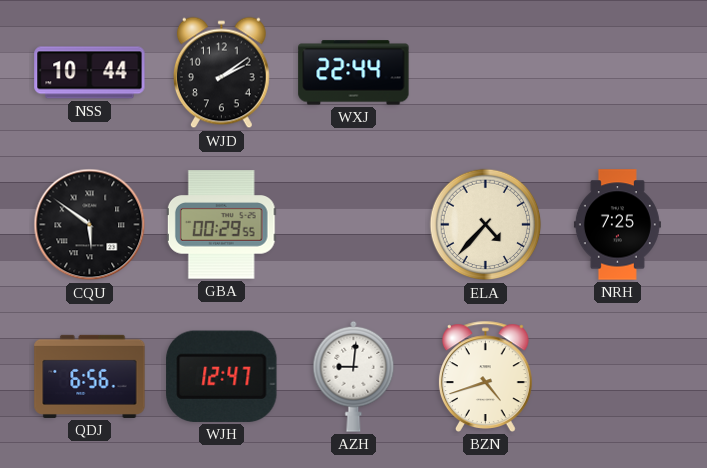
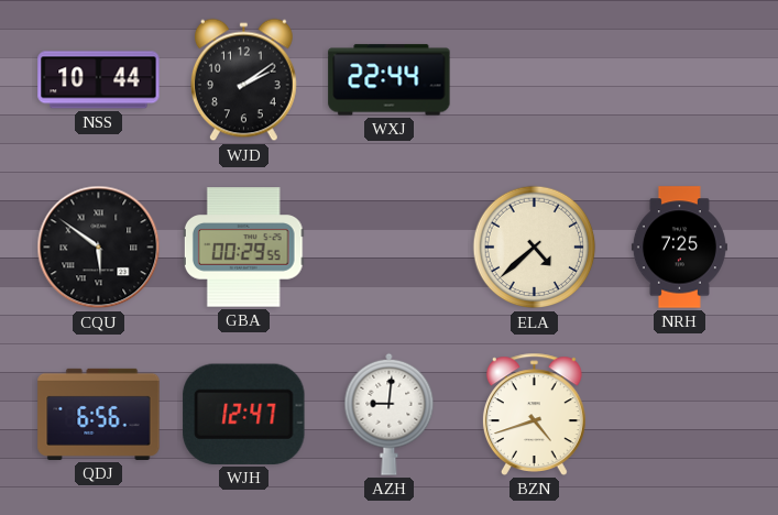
ELA: 4:37 -> 4:38 (535, 248)
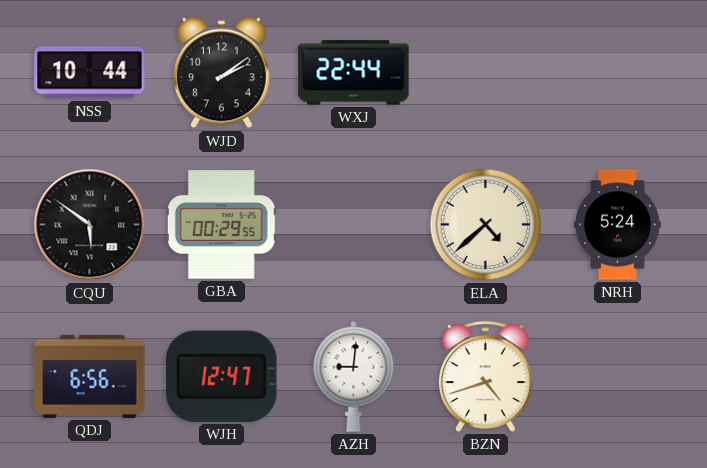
NRH: 7:25 -> 5:24 (617, 225)
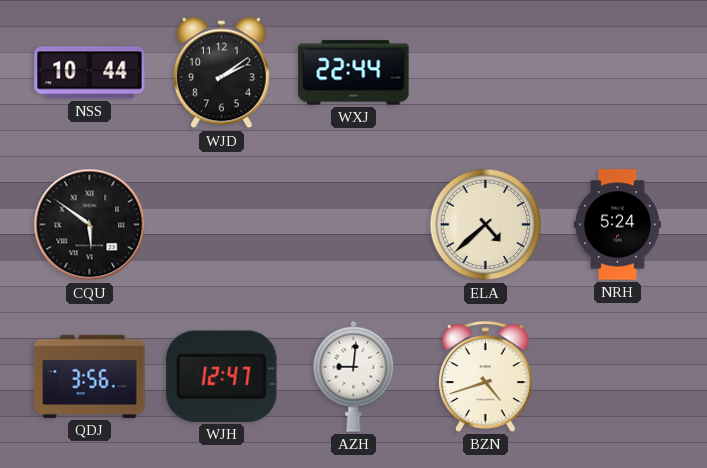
GBA: 00:29 -> none (221, 225)
QDJ: 6:56 -> 3:56 (90, 376)
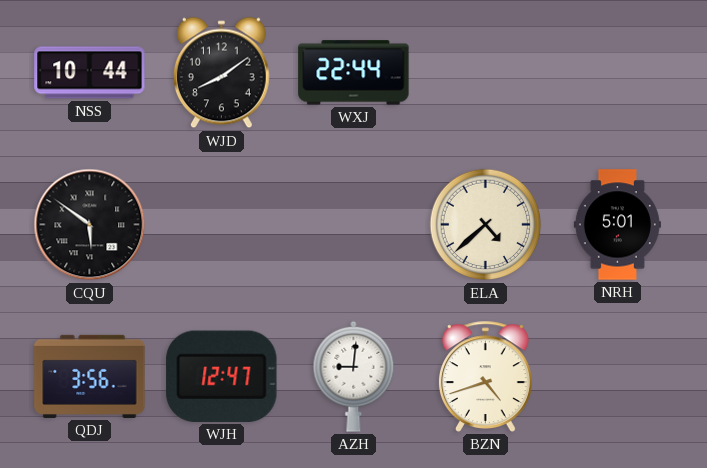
WJD: 2:09 -> 8:09 (222, 73)
NRH: 5:24 -> 5:01 (617, 225)
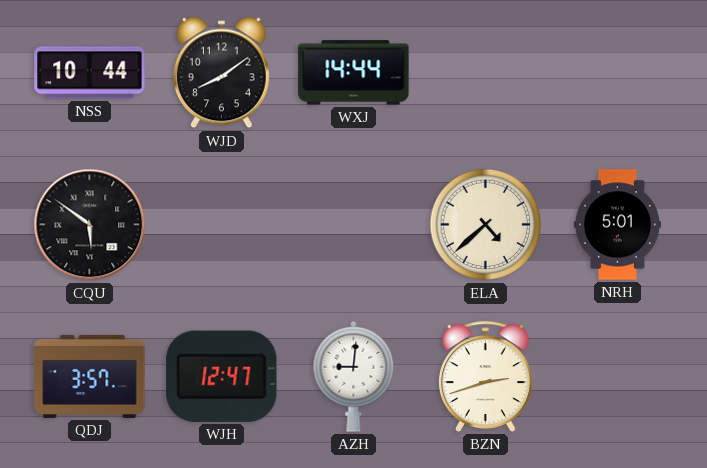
WXJ: 22:44 -> 14:44 (354, 73)
QDJ: 3:56 -> 3:57 (90, 376)
BZN: 4:42 -> 2:42 (485, 376)
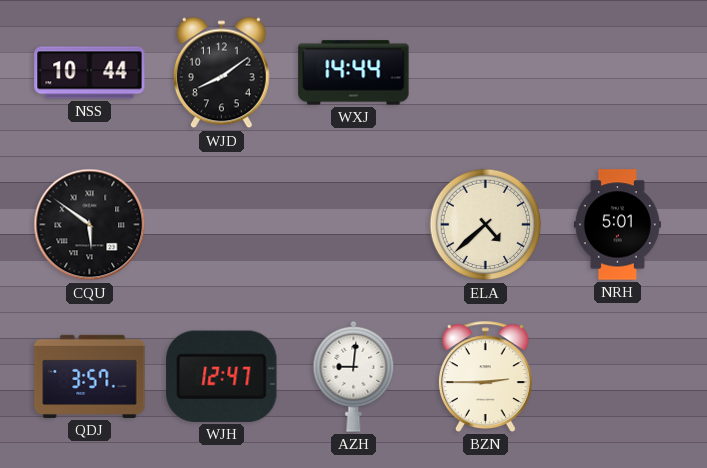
BZN: 2:42 -> 2:45 (485, 376)
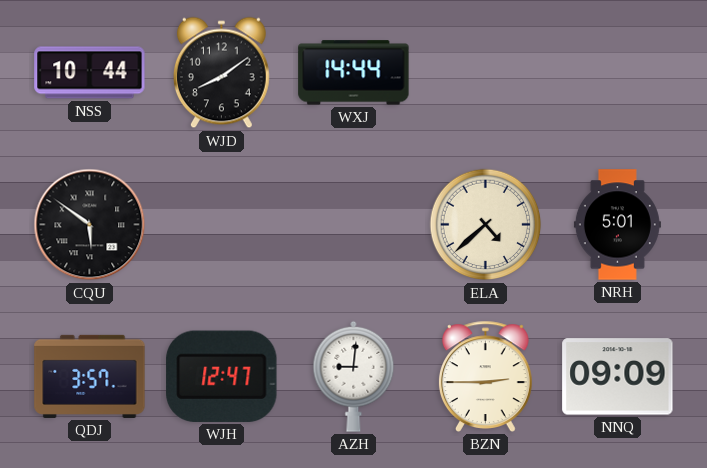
NNQ: none -> 09:09 (618, 377)
